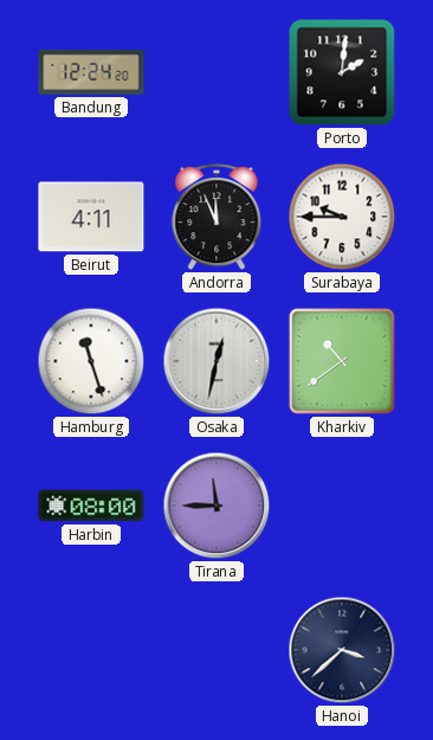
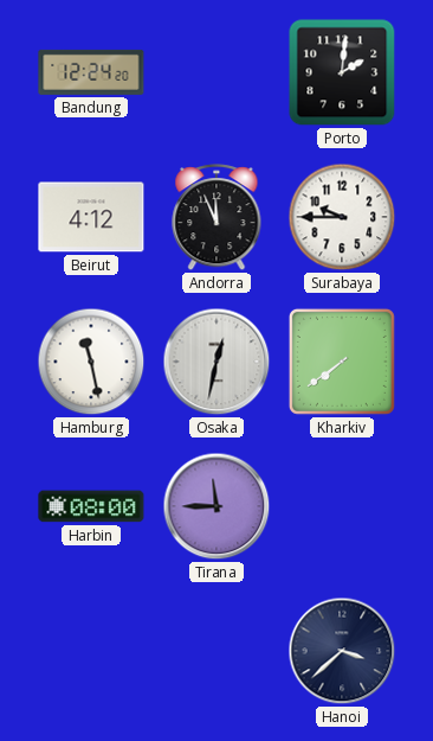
Beirut: 4:11 -> 4:12 (91, 217)
Hamburg: 11:27 -> 11:28 (91, 362)
Kharkiv: 10:39 -> 7:39 (342, 362)
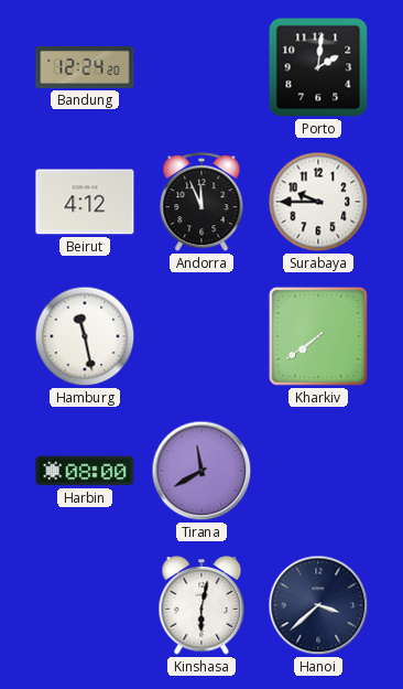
Osaka: 12:32 -> none (217, 362)
Tirana: 11:45 -> 11:40 (201, 471)
Kinshasa: none -> 6:02 (201, 606)
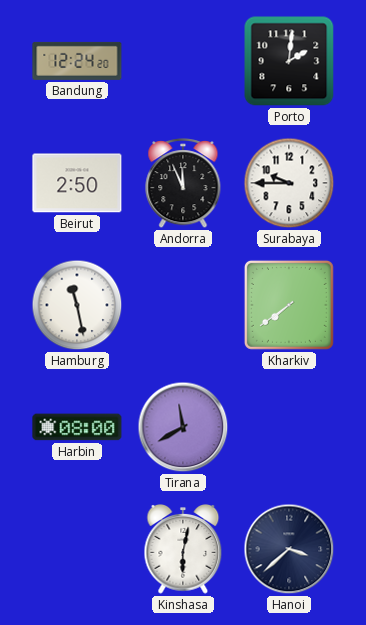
Beirut: 4:12 -> 2:50 (77, 183)
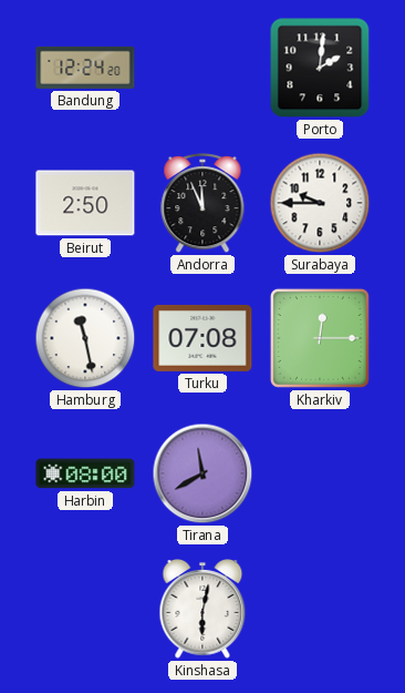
Turku: none -> 07:08 (202, 338)
Kharkiv: 7:39 -> 12:15 (320, 338)
Hanoi: 3:38 -> none (289, 549)
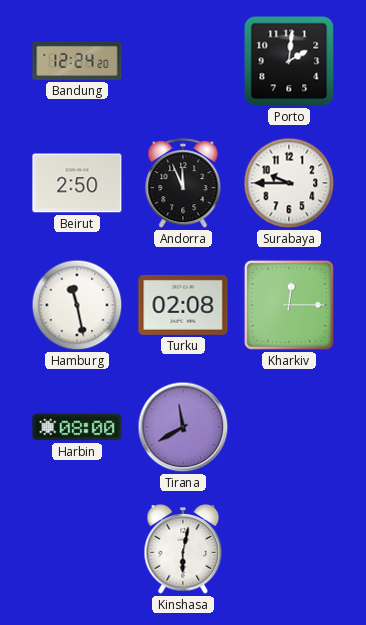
Turku: 07:08 -> 02:08 (183, 305)
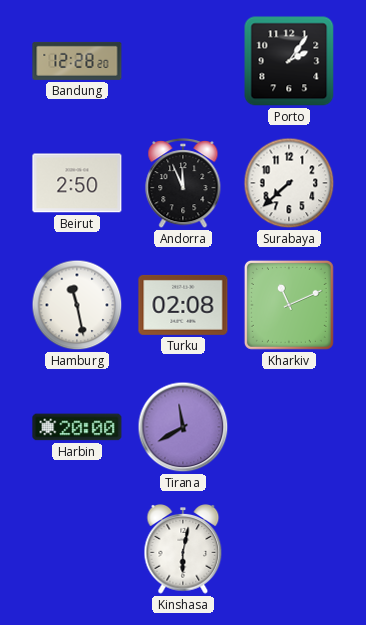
Bandung: 12:24 -> 12:28 (77, 61)
Porto: 2:01 -> 2:06 (289, 61)
Surabaya: 9:45 -> 7:38 (289, 183)
Kharkiv: 12:15 -> 11:11 (289, 305)
Harbin: 08:00 -> 20:00 (77, 427)
